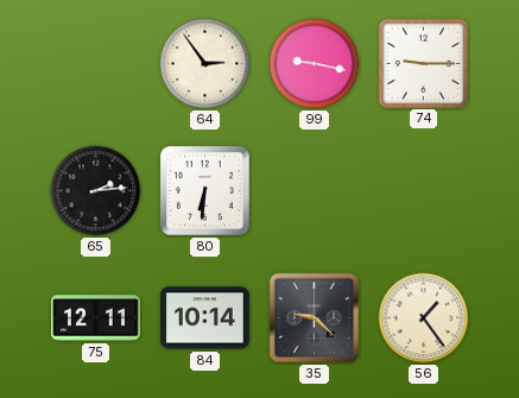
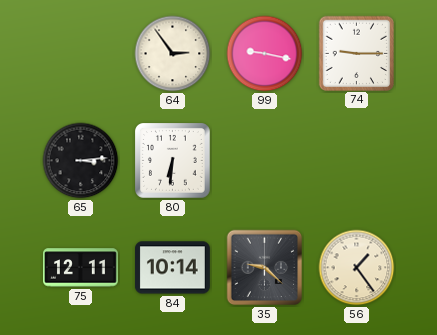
65: 2:14 -> 3:14 (81, 161)
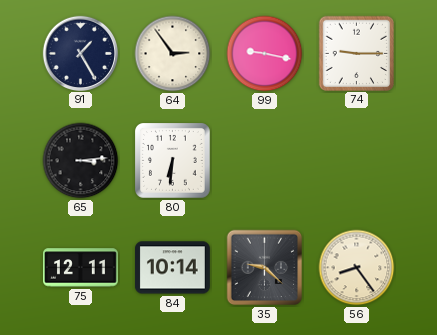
91: none -> 1:25 (80, 53)
56: 1:24 -> 8:24 (357, 268)
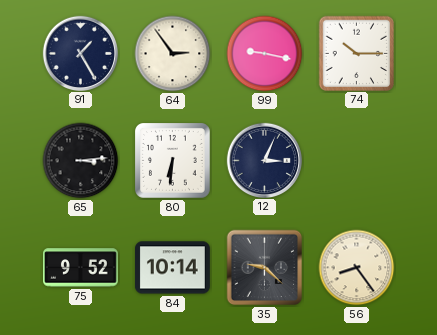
74: 9:15 -> 10:15 (356, 53)
12: none -> 3:04 (264, 160)
75: 12:11 -> 9:52 (81, 268)
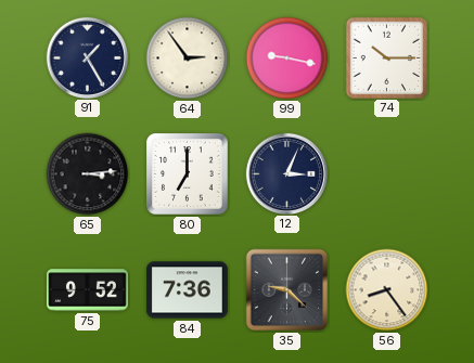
80: 6:31 -> 7:00 (188, 174)
84: 10:14 -> 7:36 (188, 290)
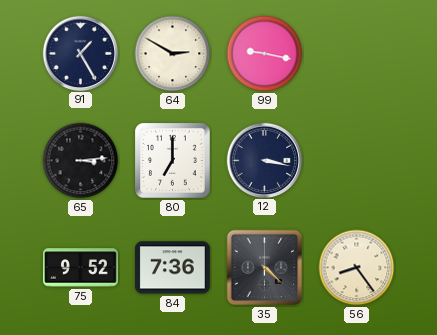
64: 2:54 -> 2:50 (173, 54)
74: 10:15 -> none (386, 57)
12: 3:04 -> 3:17 (264, 160)
35: 9:22 -> 4:22 (265, 268)
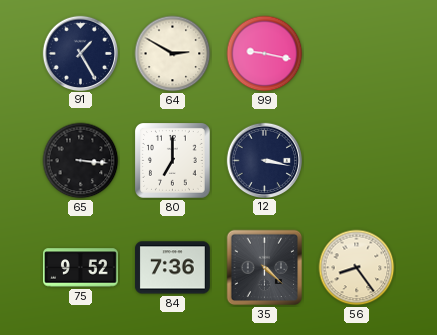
65: 3:14 -> 3:16 (81, 161)
